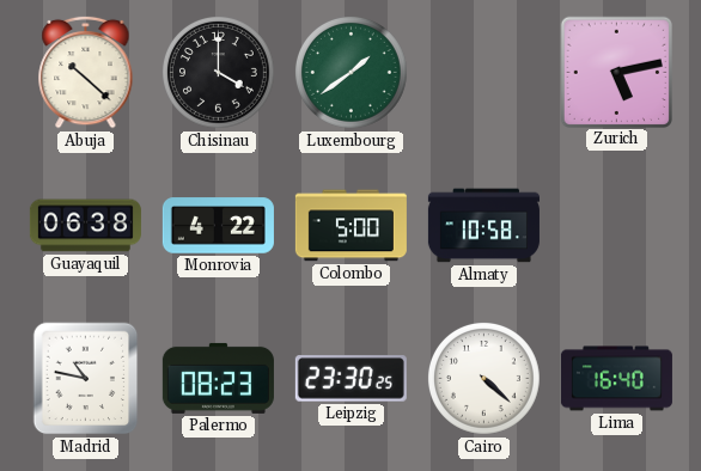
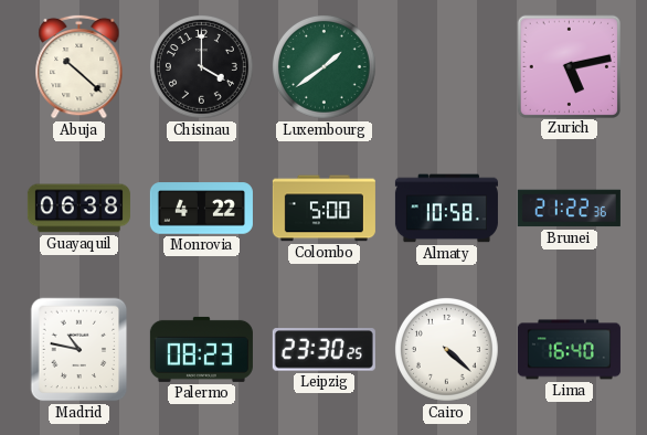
Brunei: none -> 21:22 (569, 209)
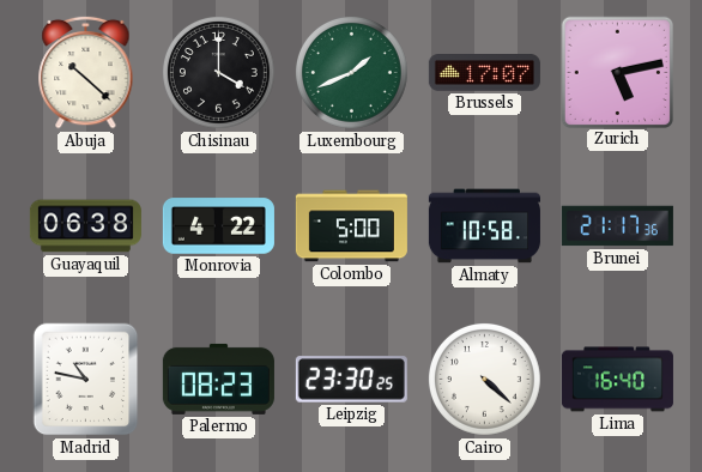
Luxembourg: 1:39 -> 1:41 (352, 73)
Brussels: none -> 17:07 (484, 73)
Brunei: 21:22 -> 21:17 (617, 226)
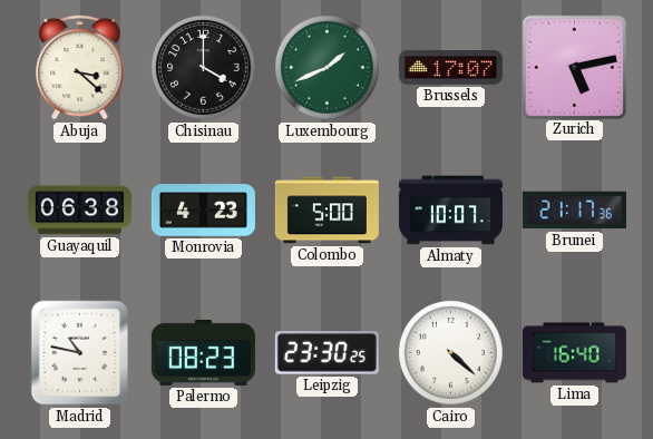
Abuja: 10:22 -> 3:22 (80, 67)
Monrovia: 4:22 -> 4:23 (203, 211)
Almaty: 10:58 -> 10:07 (450, 211)
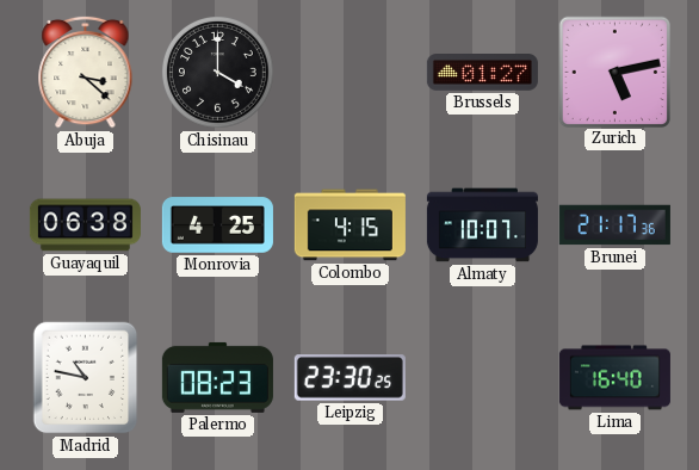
Luxembourg: 1:41 -> none (328, 68)
Brussels: 17:07 -> 01:27 (482, 73)
Monrovia: 4:23 -> 4:25 (217, 225)
Colombo: 5:00 -> 4:15 (349, 225)
Cairo: 4:22 -> none (451, 353)
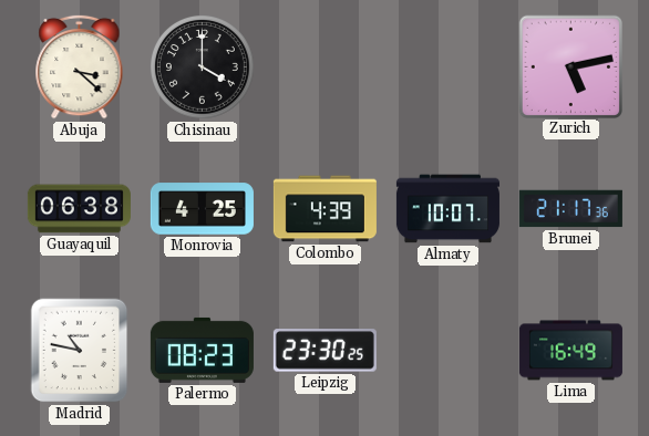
Brussels: 01:27 -> none (482, 73)
Colombo: 4:15 -> 4:39 (324, 209)
Lima: 16:40 -> 16:49 (570, 351)
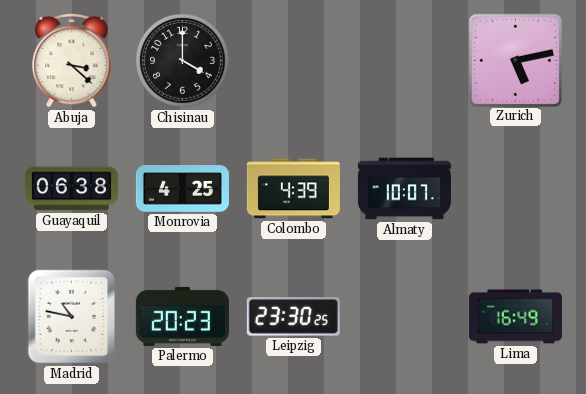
Brunei: 21:17 -> none (570, 209)
Palermo: 08:23 -> 20:23 (182, 316)
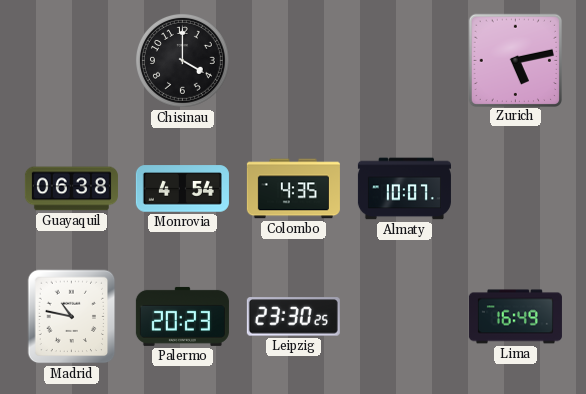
Abuja: 3:22 -> none (72, 60)
Monrovia: 4:25 -> 4:54 (182, 189)
Colombo: 4:39 -> 4:35 (293, 189)
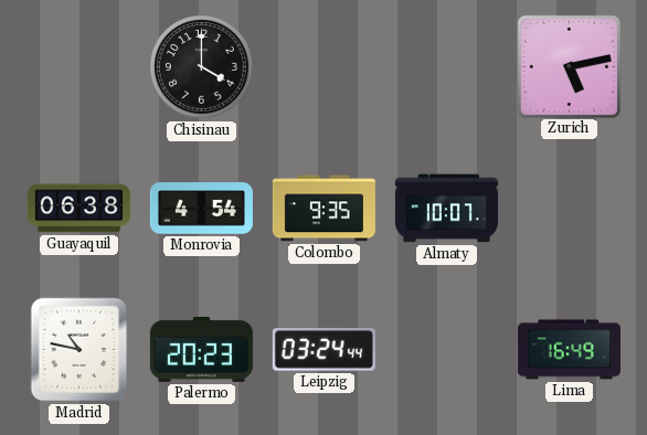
Colombo: 4:35 -> 9:35 (324, 209)
Leipzig: 23:30 -> 03:24 (324, 350)
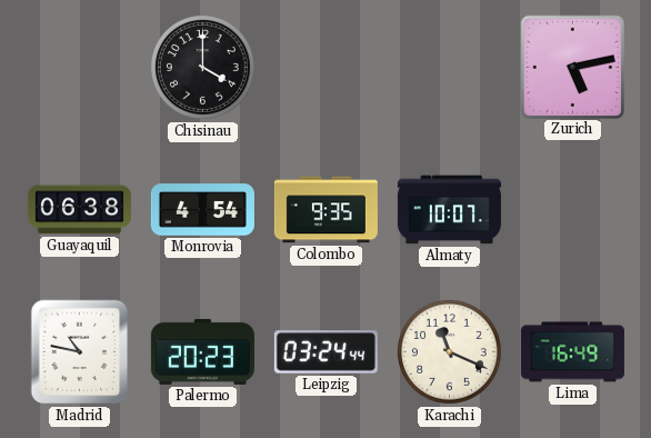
Karachi: none -> 11:19 (450, 352)
